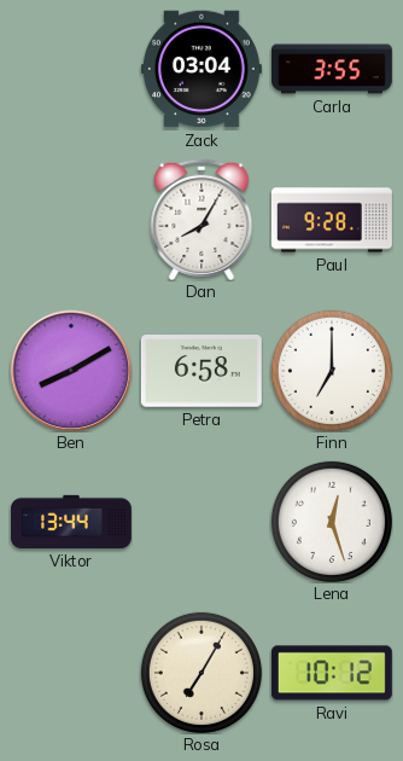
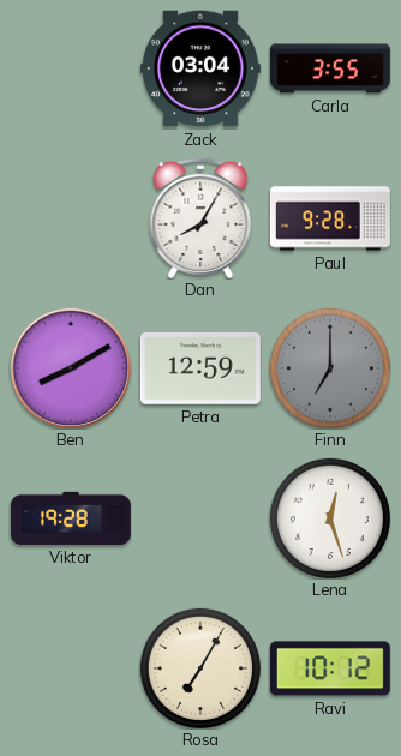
Petra: 6:58 -> 12:59 (200, 370)
Finn dial: white -> grey (330, 368)
Viktor: 13:44 -> 19:28 (71, 518)
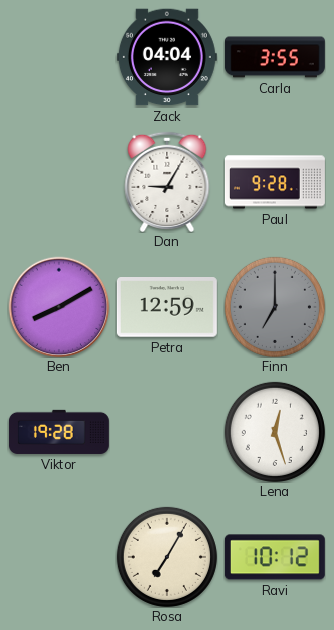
Zack: 03:04 -> 04:04 (167, 57)
Dan: 8:05 -> 9:05 (167, 182)
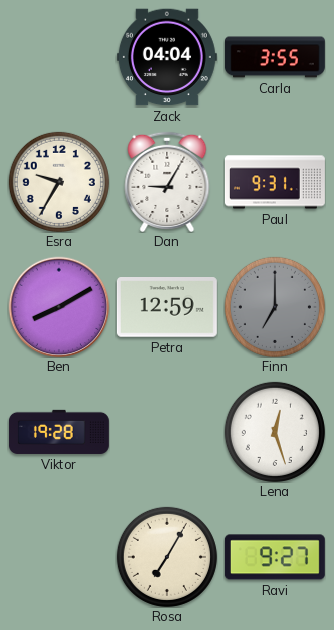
Esra: none -> 9:35 (59, 182)
Paul: 9:28 -> 9:31 (275, 182)
Ravi: 10:12 -> 9:27 (275, 557)
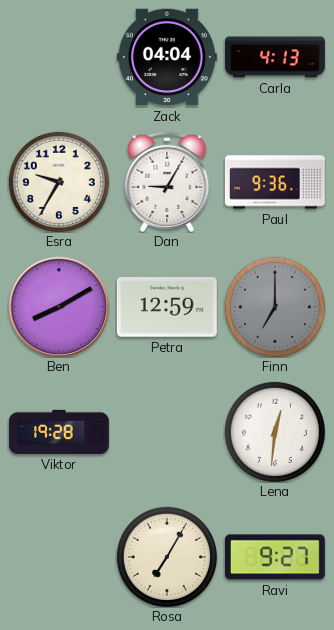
Carla: 3:55 -> 4:13 (275, 57)
Paul: 9:31 -> 9:36 (275, 182)
Lena: 12:27 -> 12:31 (275, 432)
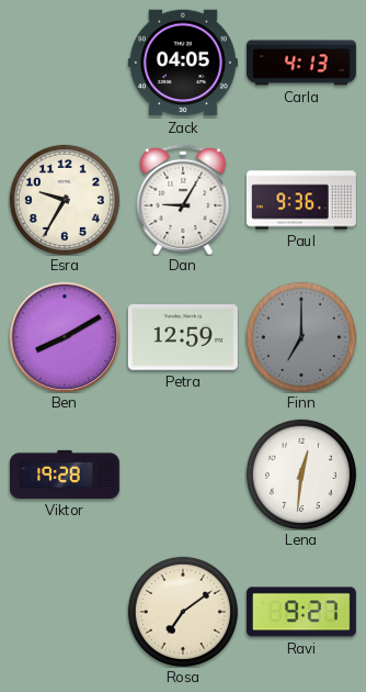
Zack: 04:04 -> 04:05 (183, 63)
Rosa: 7:05 -> 7:09 (183, 612)
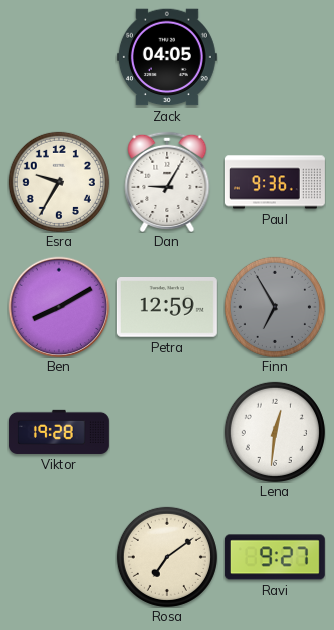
Carla: 4:13 -> none (301, 63)
Finn: 7:00 -> 6:55 (275, 307)
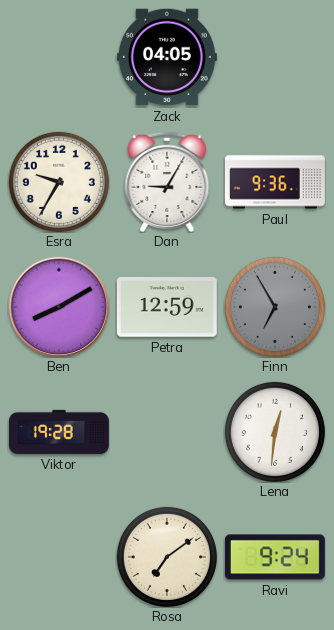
Ravi: 9:27 -> 9:24 (275, 557)
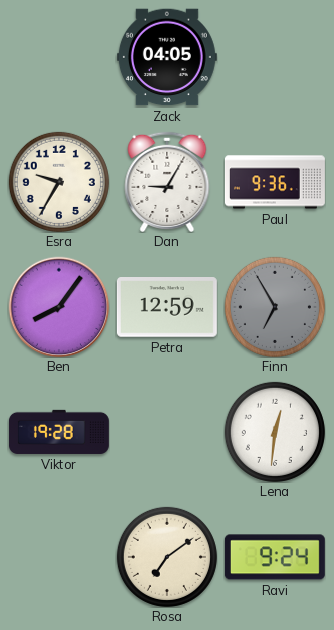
Ben: 8:10 -> 8:06 (59, 307)
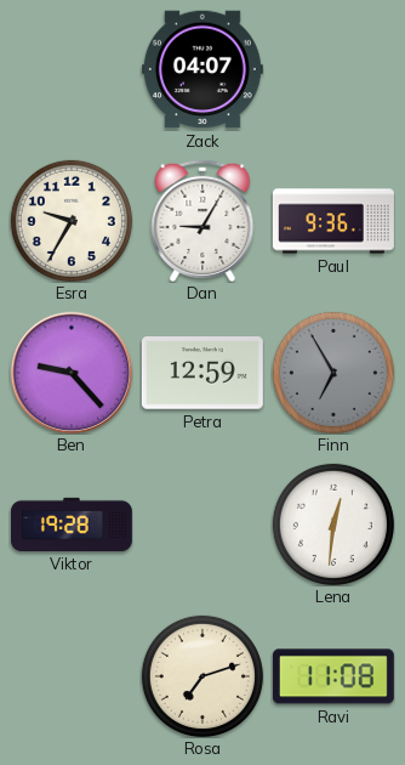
Zack: 04:05 -> 04:07 (202, 69)
Ben: 8:06 -> 9:23 (72, 373)
Rosa: 7:09 -> 7:12 (202, 676)
Ravi: 9:24 -> 11:08 (333, 676)
